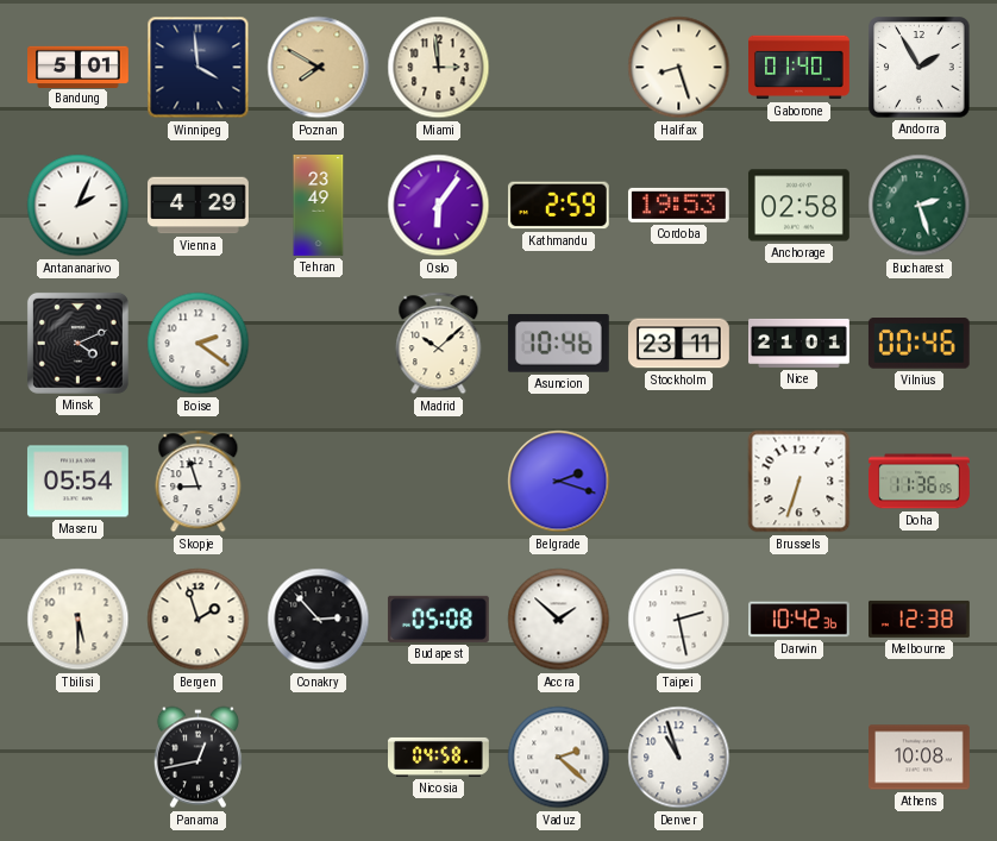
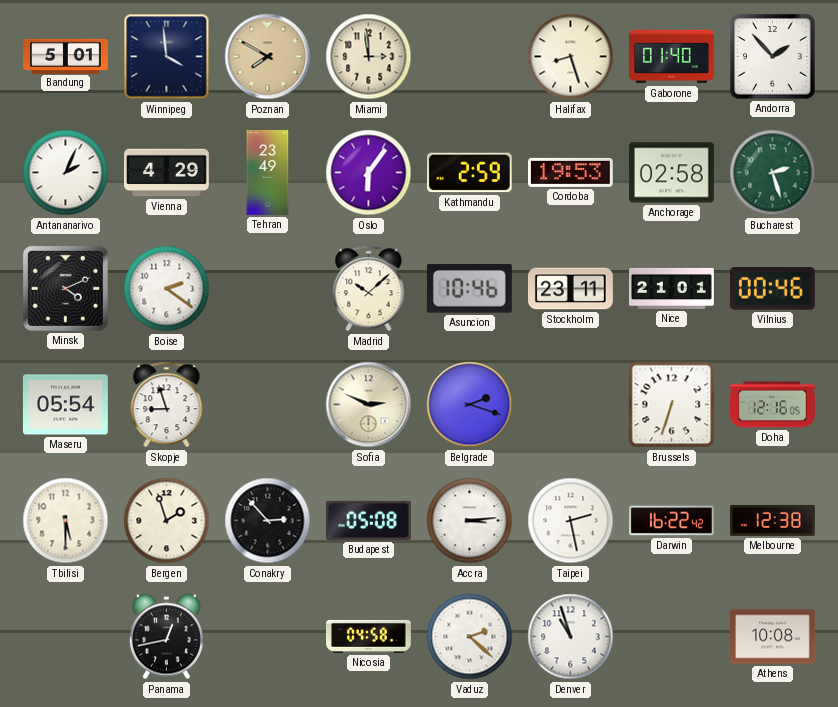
Andorra: 1:55 -> 1:53 (773, 57)
Sofia: none -> 2:49 (369, 405)
Doha: 11:36 -> 12:16 (773, 405)
Accra: 1:52 -> 3:14 (470, 521)
Darwin: 10:42 -> 16:22 (672, 521)
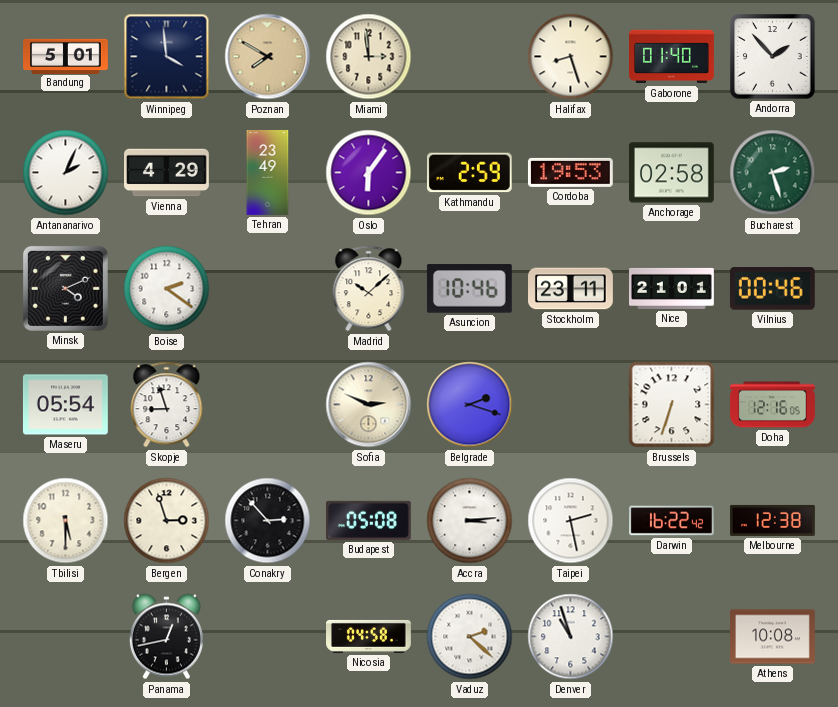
Bergen: 1:57 -> 2:57 (167, 521)
